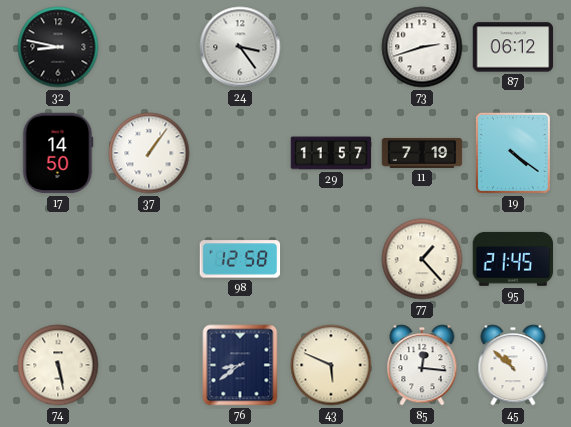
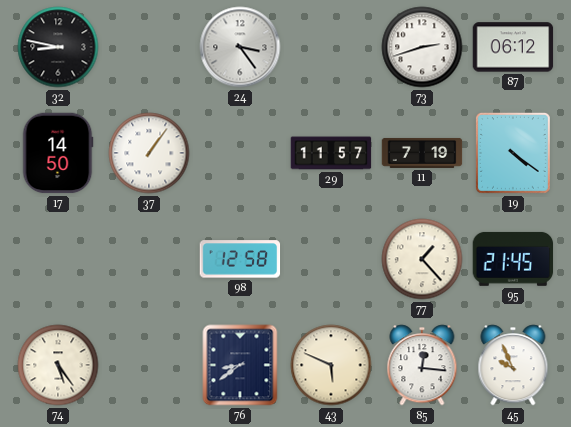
74: 5:28 -> 5:24 (58, 365)
45: 10:52 -> 9:56 (513, 365)
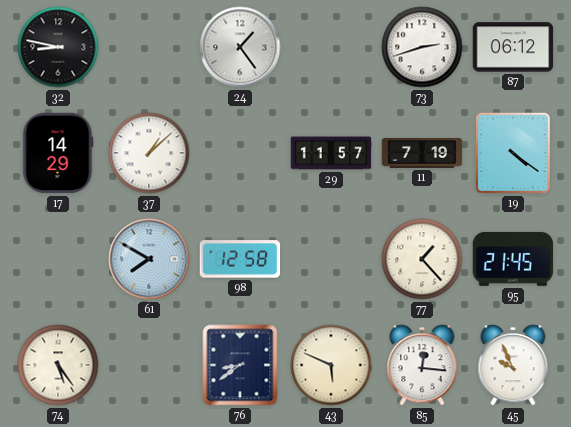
24: 3:24 -> 1:24 (240, 47)
17: 14:50 -> 14:29 (58, 153)
37: 1:06 -> 1:08 (149, 153)
61: none -> 7:50 (149, 259)
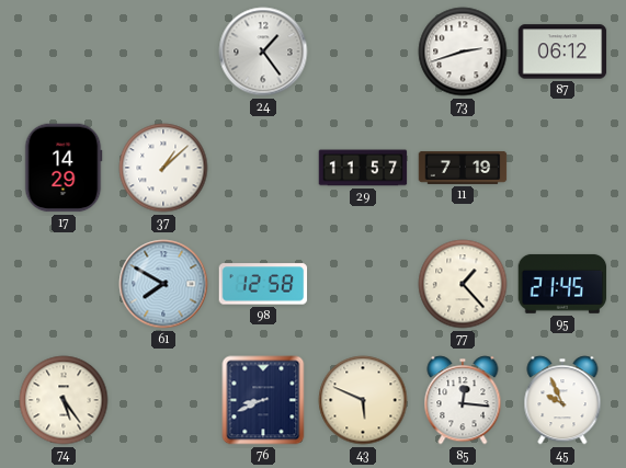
32: 8:47 -> none (58, 47)
19: 4:21 -> none (513, 153)
76: 8:39 -> 8:41 (263, 400)
